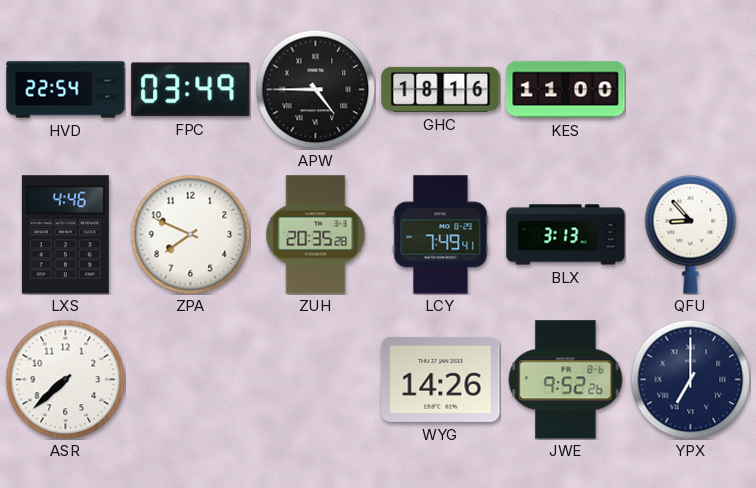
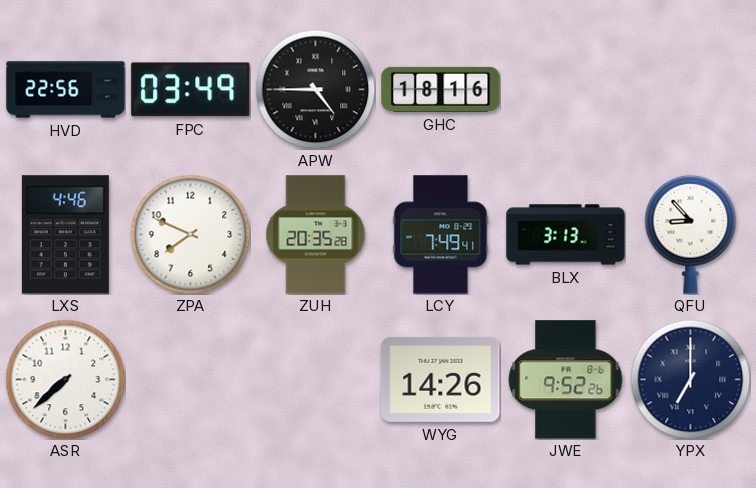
HVD: 22:54 -> 22:56 (66, 90)
KES: 11:00 -> none (566, 90)
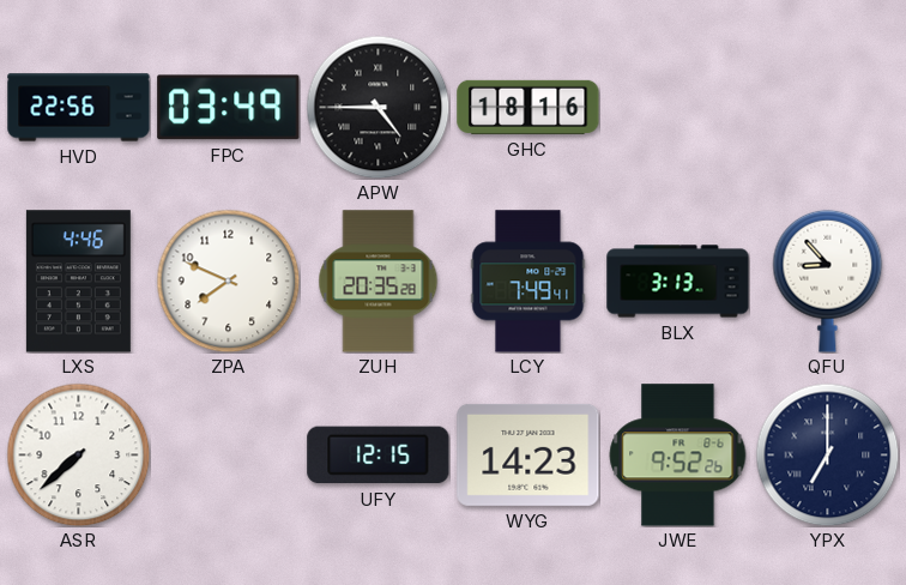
UFY: none -> 12:15 (379, 456)
WYG: 14:26 -> 14:23 (528, 454)
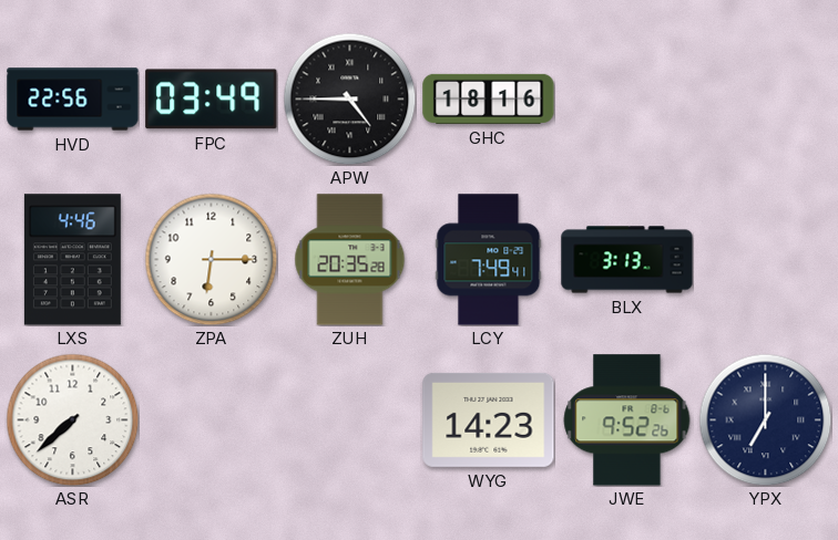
ZPA: 7:49 -> 6:15 (211, 259)
QFU: 8:53 -> none (828, 281)
UFY: 12:15 -> none (379, 456)
